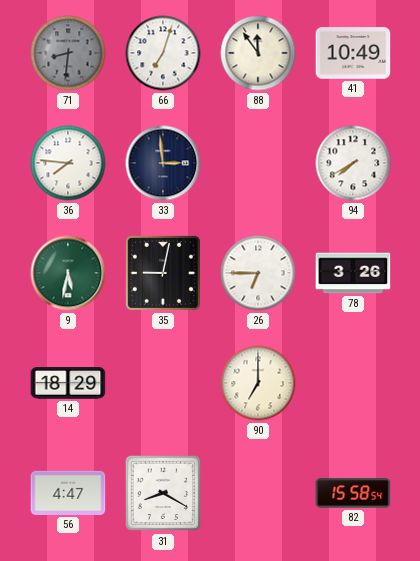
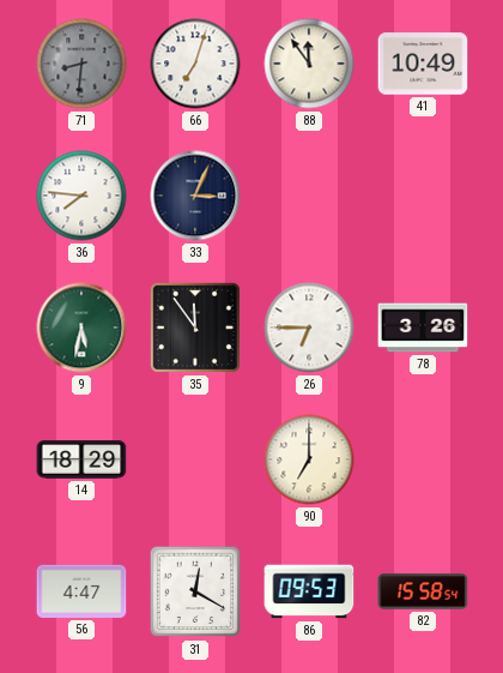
33: 2:59 -> 3:04 (195, 196)
94: 7:40 -> none (353, 163)
35: 9:02 -> 11:54 (195, 328)
31: 8:20 -> 12:20 (195, 591)
86: none -> 09:53 (309, 591)
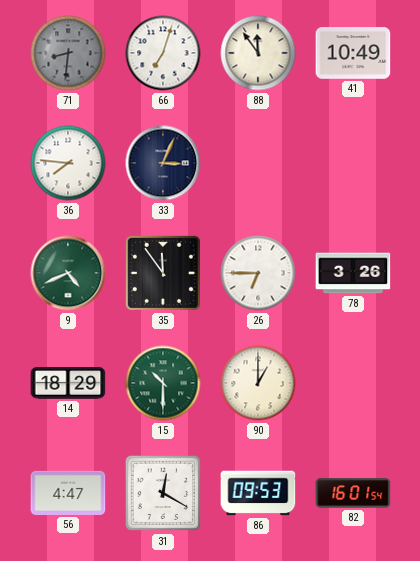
9: 5:32 -> 4:41 (68, 273)
15: none -> 10:30 (163, 383)
90: 7:00 -> 1:00 (258, 383)
82: 15:58 -> 16:01 (353, 493)
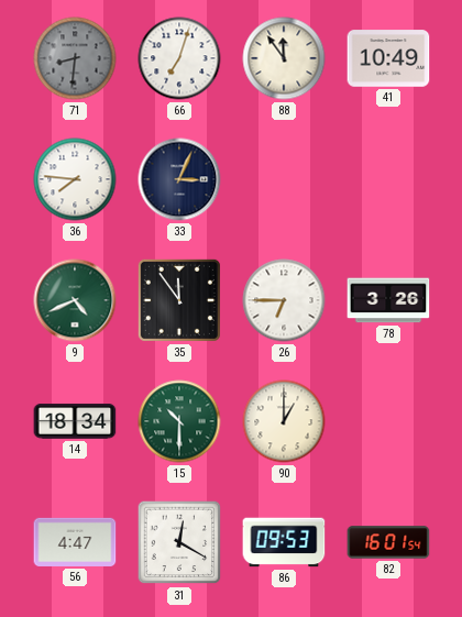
14: 18:29 -> 18:34 (75, 421)
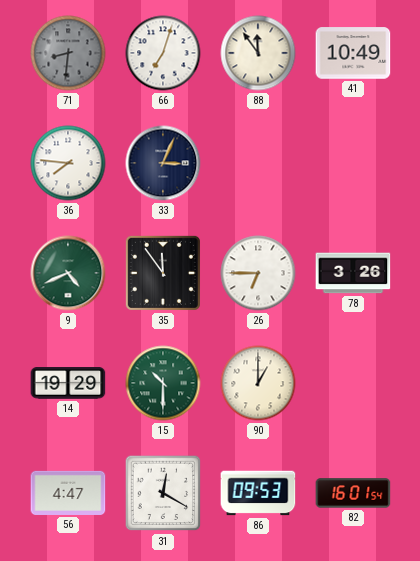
14: 18:34 -> 19:29 (68, 383)
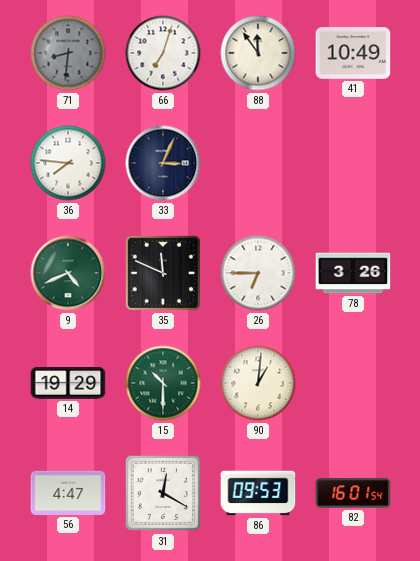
35: 11:54 -> 11:49 (163, 273)
90: 1:00 -> 1:01 (258, 383)
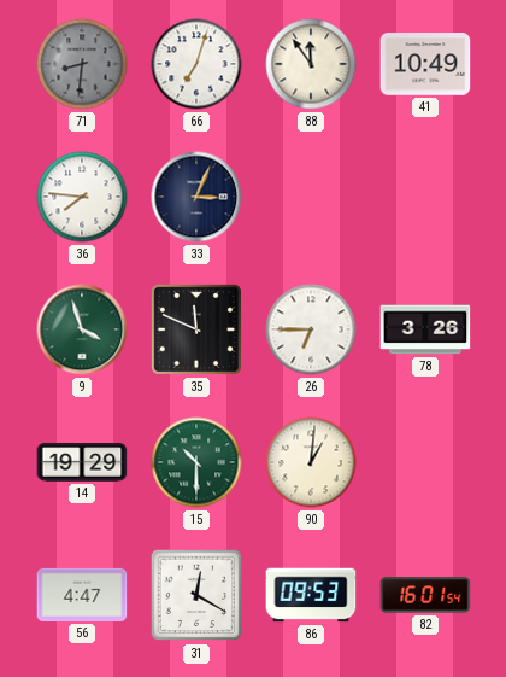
9: 4:41 -> 3:57 (82, 329)
